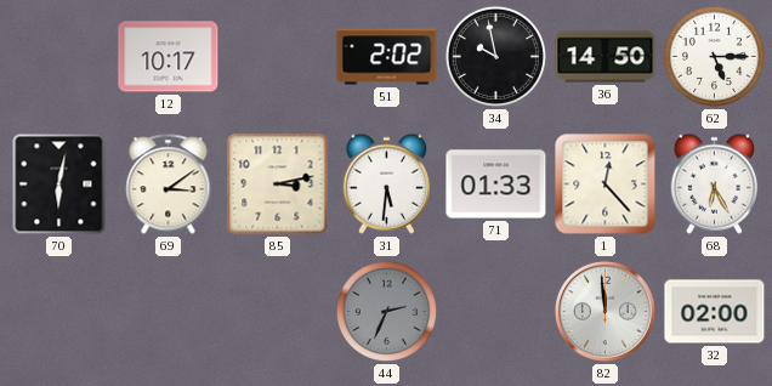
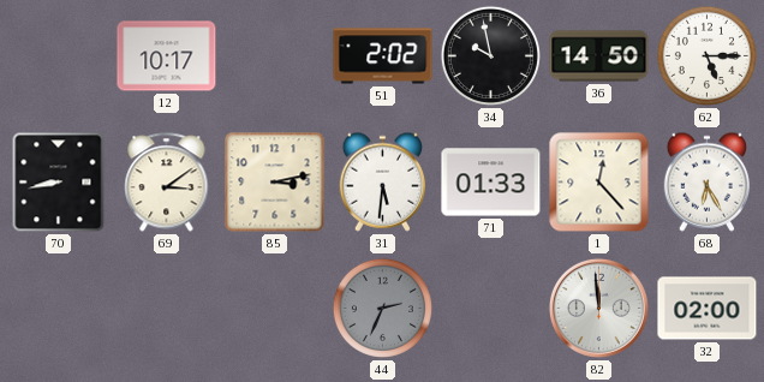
70: 6:02 -> 8:43 (59, 183)
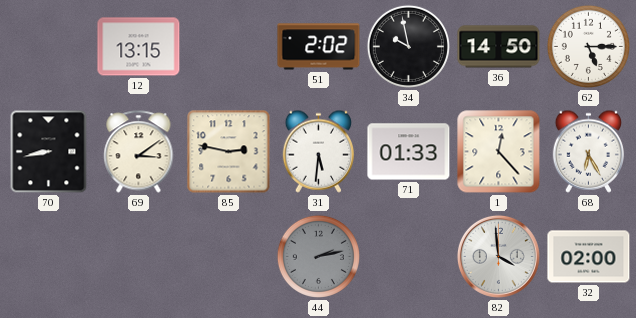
12: 10:17 -> 13:15 (139, 47)
85: 3:13 -> 2:47 (229, 152)
44: 2:34 -> 2:13 (318, 256)
82: 11:59 -> 3:59 (498, 256)
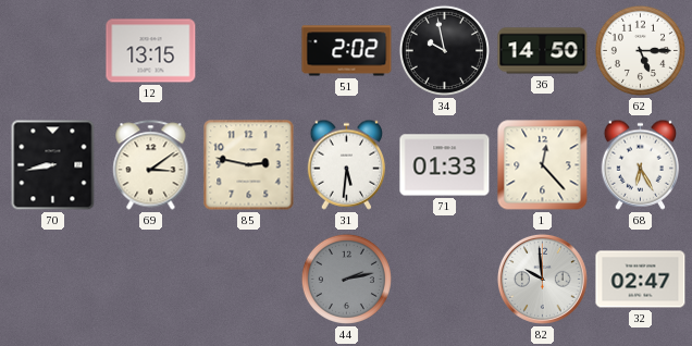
82: 3:59 -> 9:59 (542, 279)
32: 02:00 -> 02:47 (641, 280)
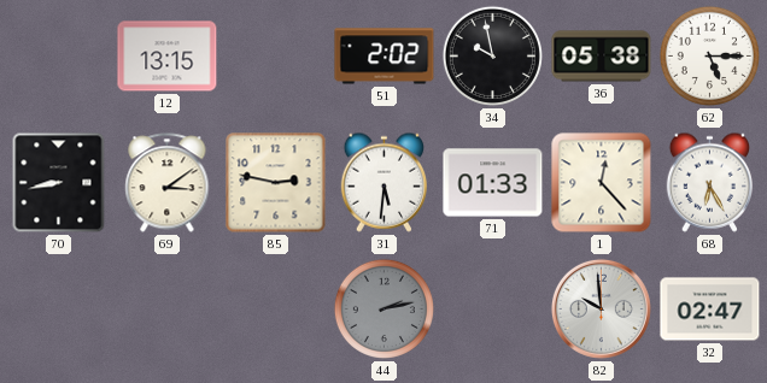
36: 14:50 -> 05:38 (602, 57)
